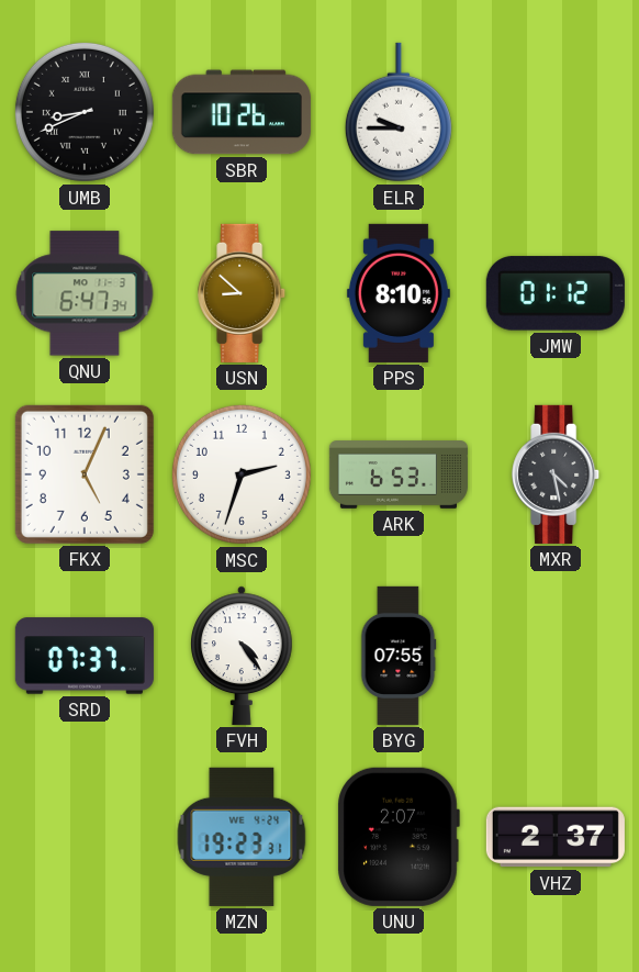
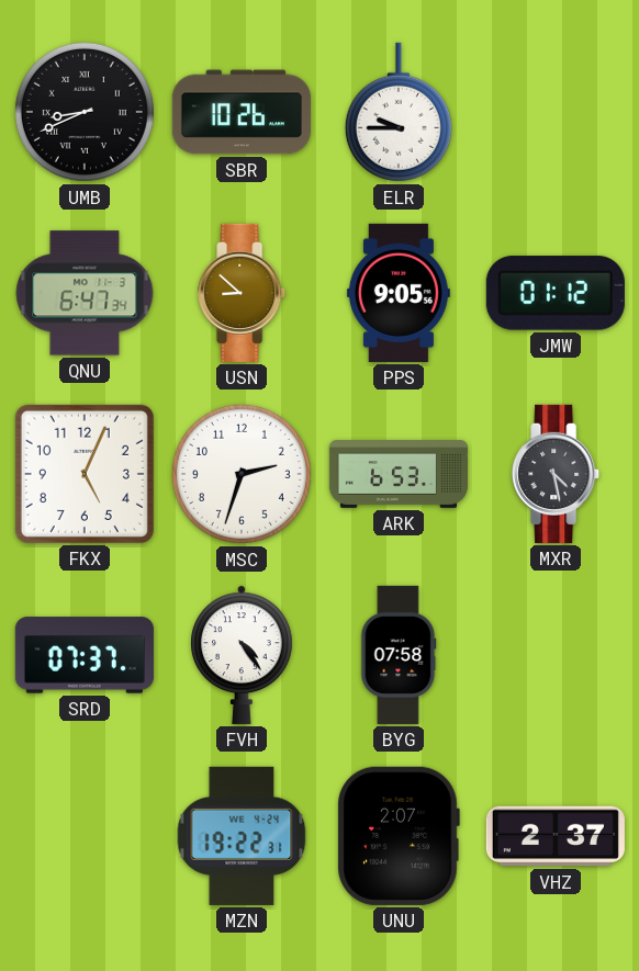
PPS: 8:10 -> 9:05 (399, 293)
BYG: 07:55 -> 07:58 (399, 655)
MZN: 19:23 -> 19:22 (242, 836)
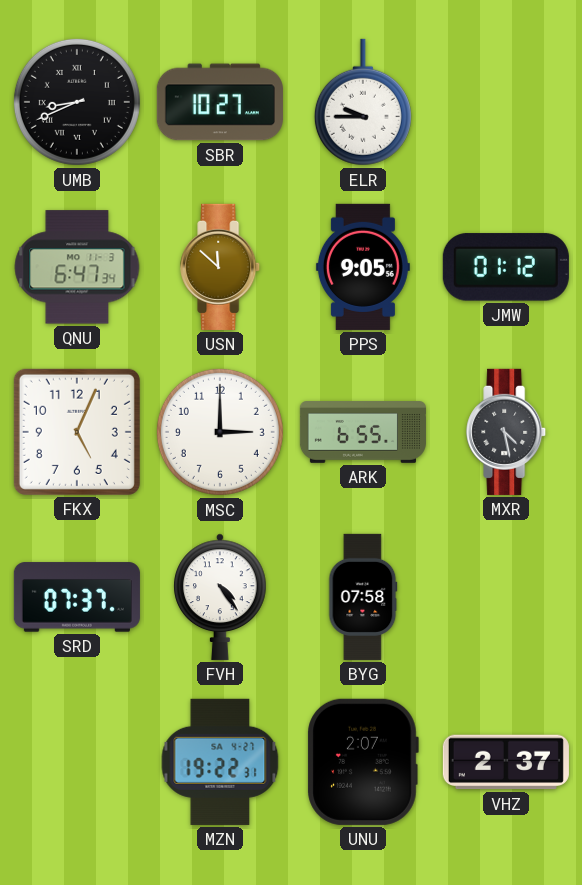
SBR: 10:26 -> 10:27 (220, 102)
USN: 8:52 -> 11:52 (221, 267)
MSC: 2:33 -> 3:00 (220, 432)
ARK: 6:53 -> 6:55 (363, 432)
MZN date: WE 4-24 -> SA 4-27 (220, 762)
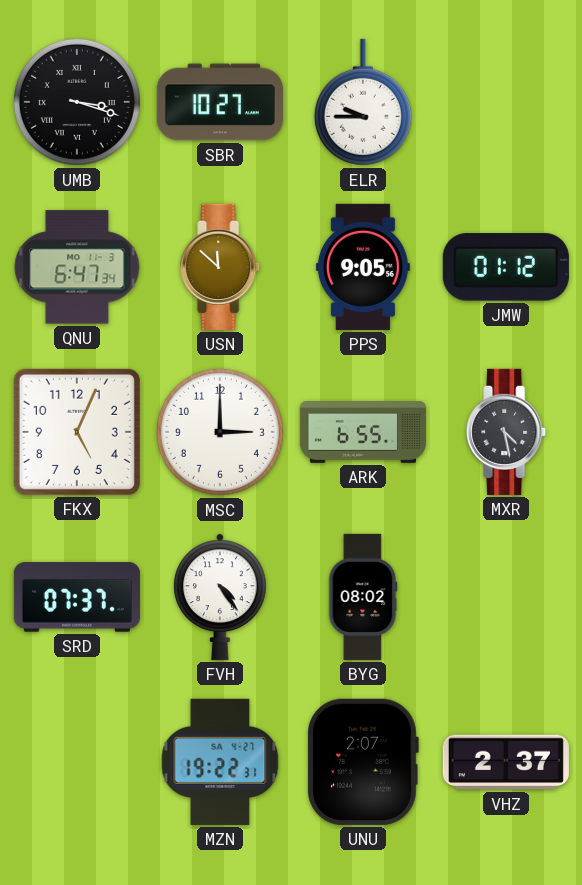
UMB: 8:41 -> 3:18 (77, 102)
BYG: 07:58 -> 08:02 (363, 597)
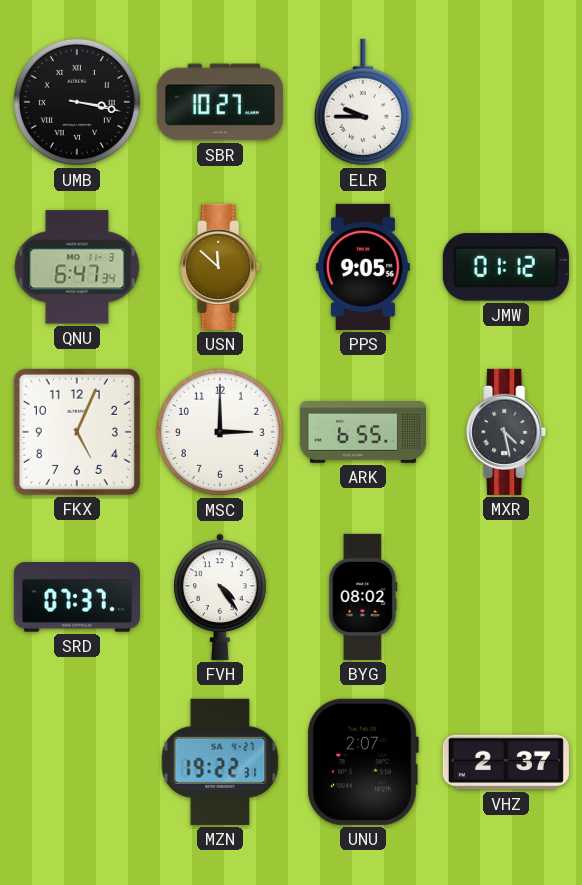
UMB: 3:18 -> 3:17 (77, 102)
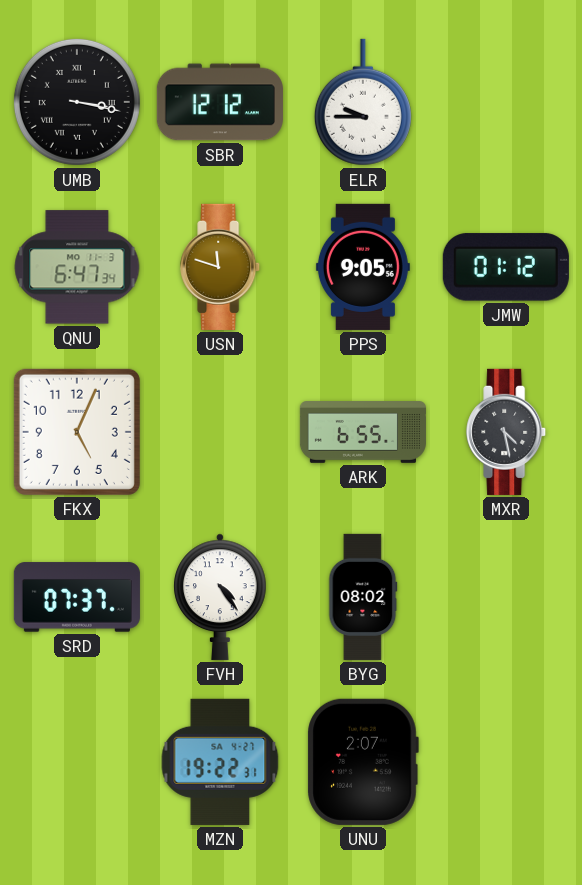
SBR: 10:27 -> 12:12 (220, 102)
USN: 11:52 -> 11:48 (221, 267)
MSC: 3:00 -> none (220, 432)
VHZ: 2:37 -> none (506, 762)
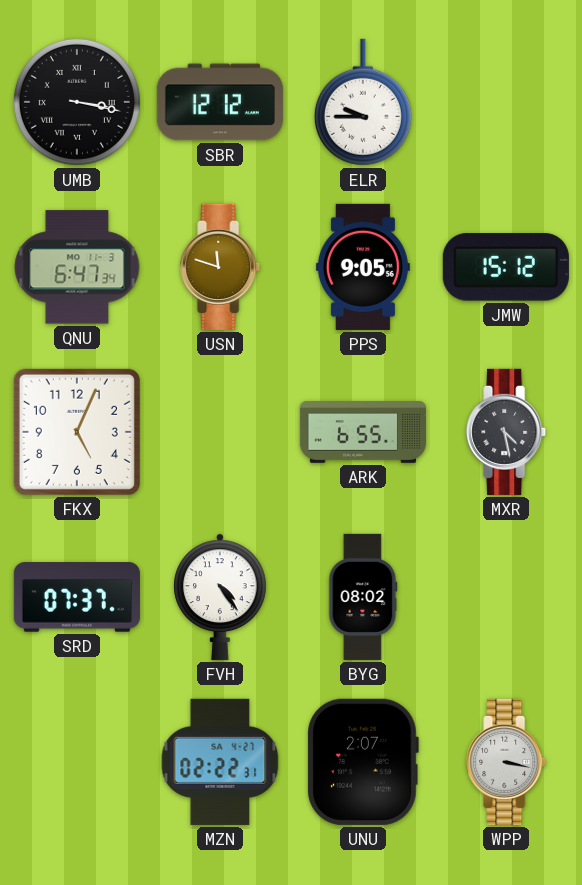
JMW: 01:12 -> 15:12 (506, 267)
MZN: 19:22 -> 02:22 (220, 762)
WPP: none -> 3:17 (507, 762)
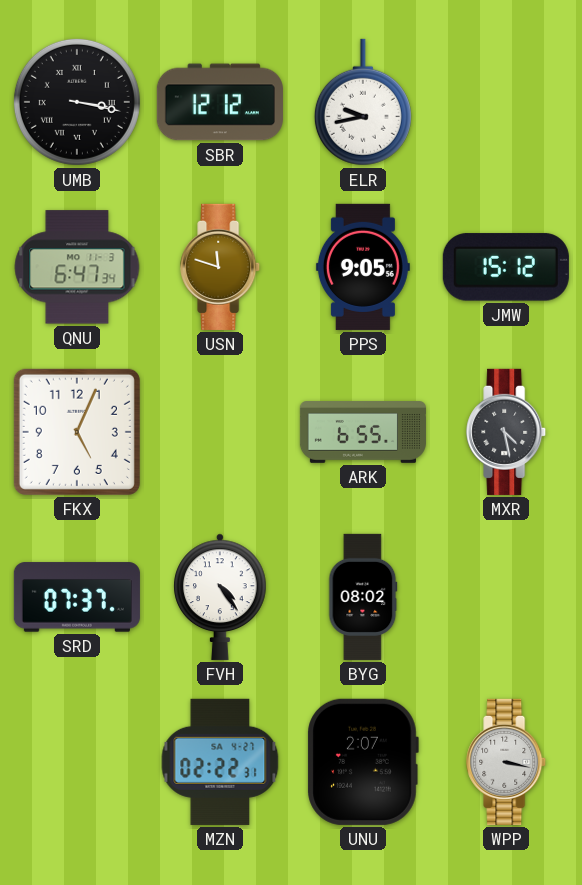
ELR: 9:45 -> 9:43 (363, 102)
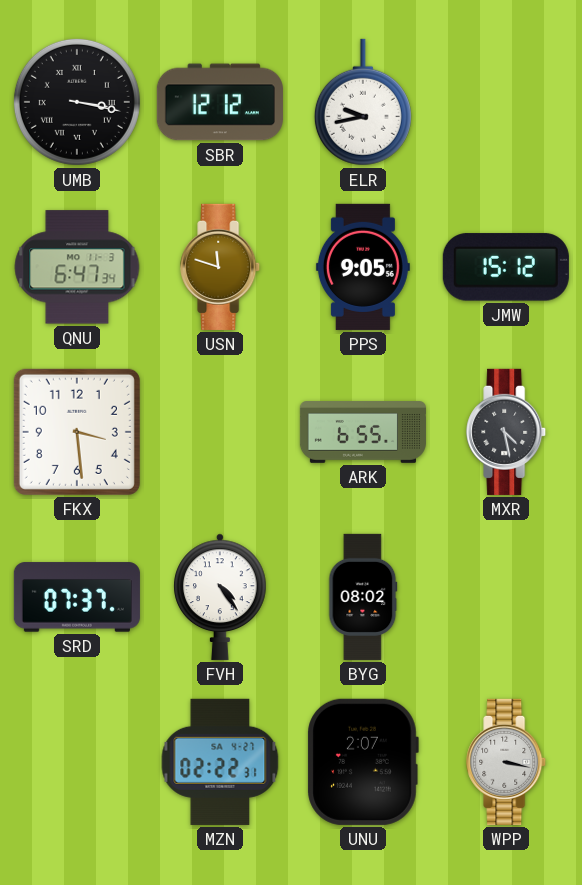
FKX: 5:04 -> 3:29 (77, 432)
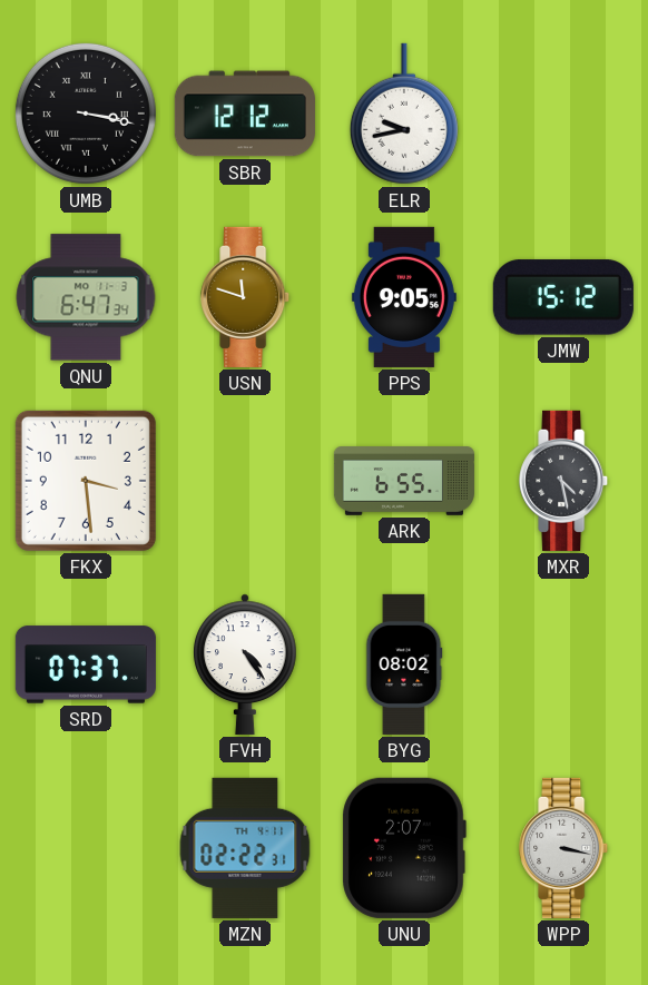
MZN date: SA 4-27 -> TH 4-11 (245, 848)
